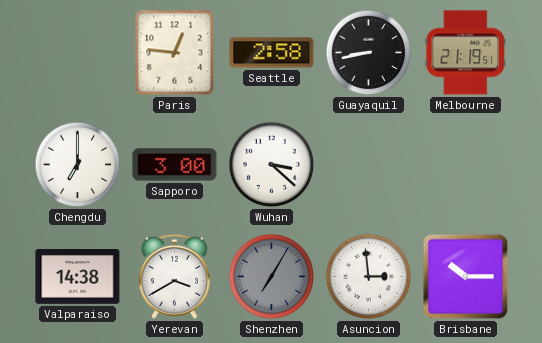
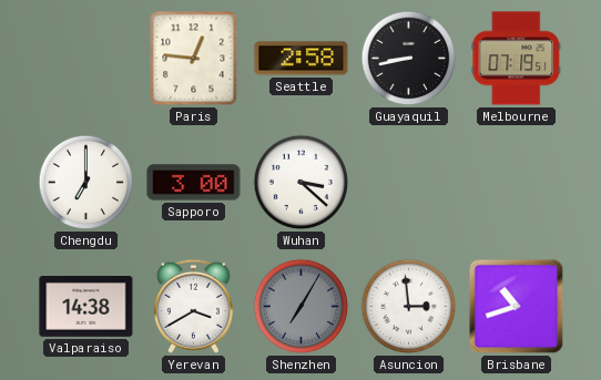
Melbourne: 21:19 -> 07:19 (517, 59)
Brisbane: 10:15 -> 10:42 (517, 307)
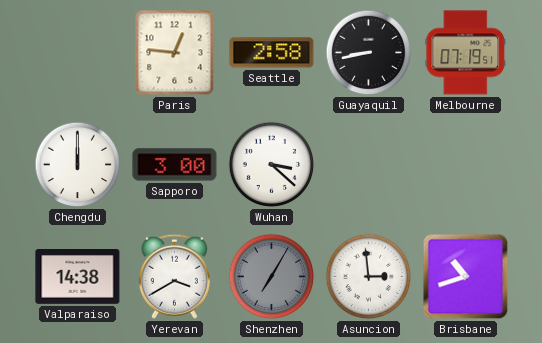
Chengdu: 7:00 -> 12:00 (78, 165)
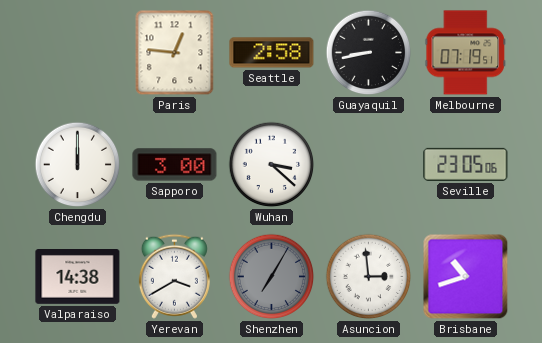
Seville: none -> 23:05 (466, 164)
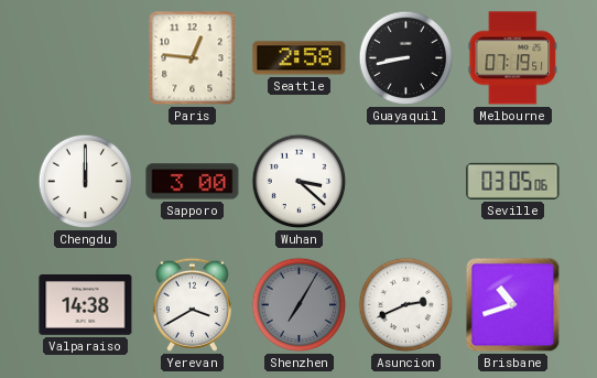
Seville: 23:05 -> 03:05 (513, 181)
Asuncion: 2:59 -> 2:41 (406, 305)
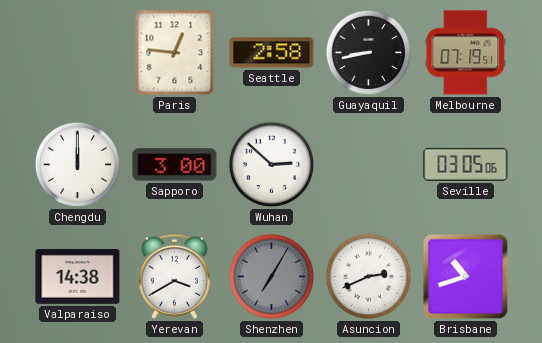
Wuhan: 3:22 -> 2:52 (272, 165)
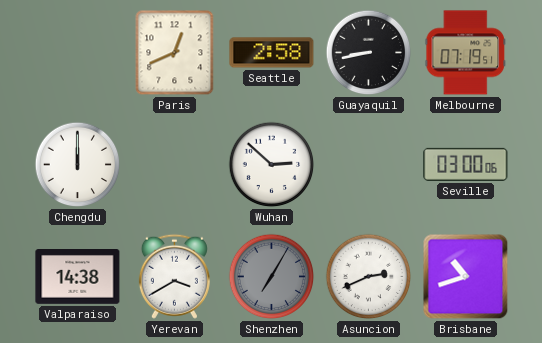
Paris: 12:46 -> 12:41 (175, 53)
Sapporo: 3:00 -> none (175, 165)
Seville: 03:05 -> 03:00 (466, 164)
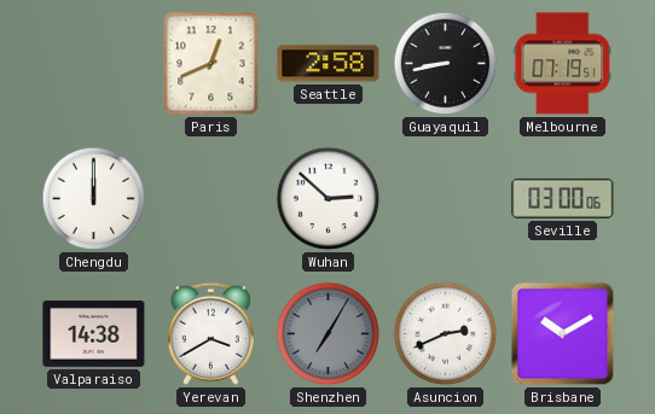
Brisbane: 10:42 -> 10:10 (563, 334)
